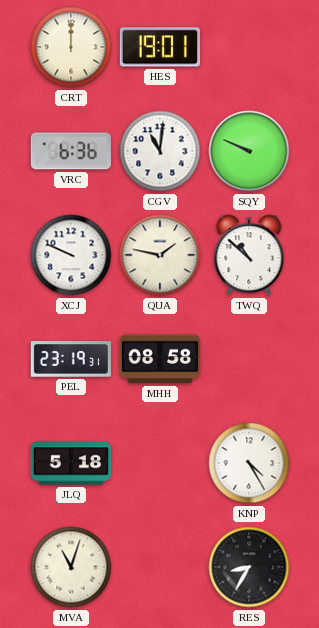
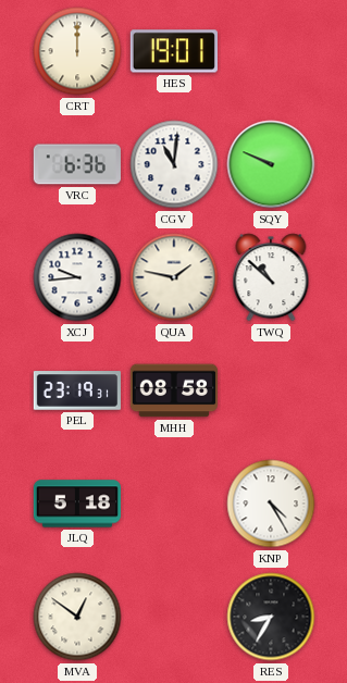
XCJ: 9:49 -> 9:44 (77, 277)
MVA: 11:03 -> 12:51 (77, 617)
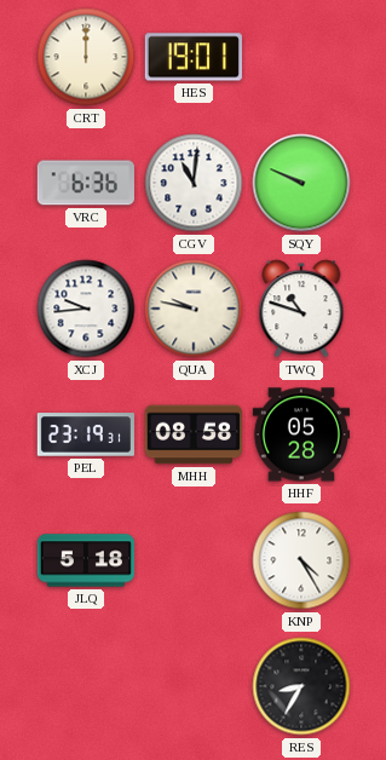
QUA: 1:47 -> 9:47 (194, 309)
TWQ: 10:52 -> 10:48 (301, 309)
HHF: none -> 05:28 (300, 434)
MVA: 12:51 -> none (77, 617)
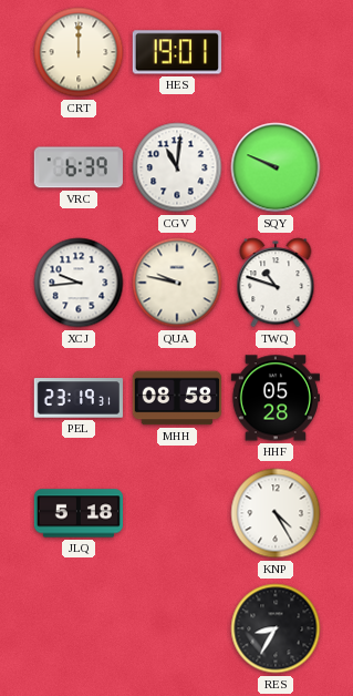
VRC: 6:36 -> 6:39 (79, 167)
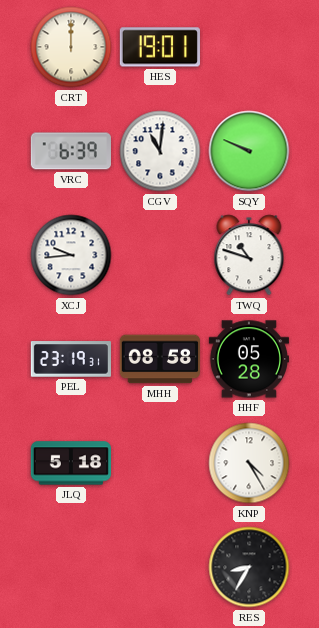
QUA: 9:47 -> none (177, 283)
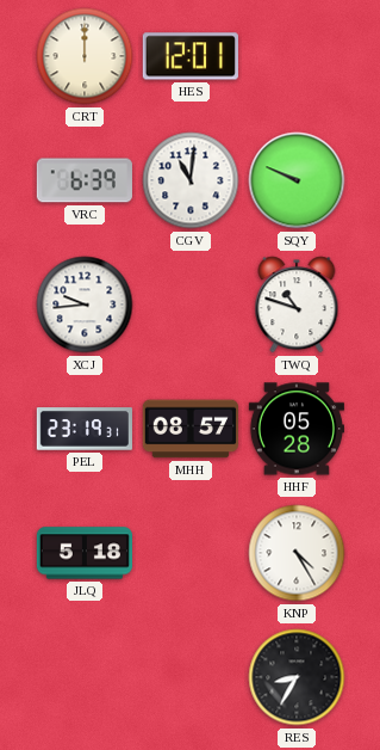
HES: 19:01 -> 12:01 (191, 56)
MHH: 08:58 -> 08:57 (189, 429)
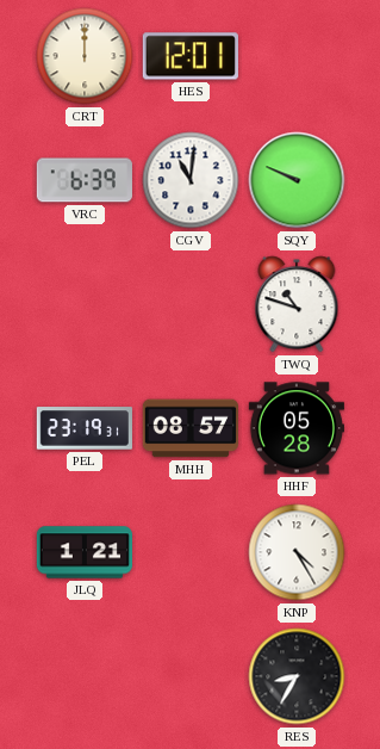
XCJ: 9:44 -> none (85, 305)
JLQ: 5:18 -> 1:21 (83, 552)
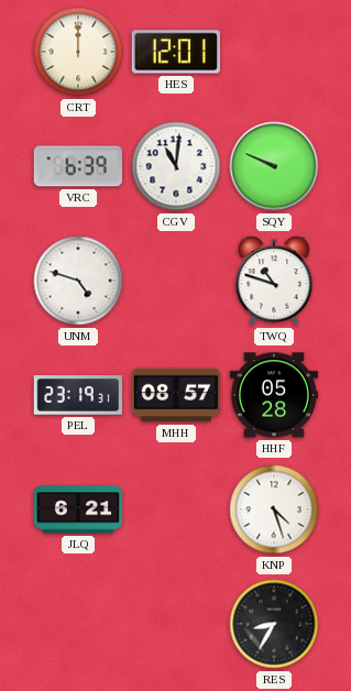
UNM: none -> 4:48 (78, 281)
JLQ: 1:21 -> 6:21 (77, 509)
KNP: 4:25 -> 4:27 (274, 509)
